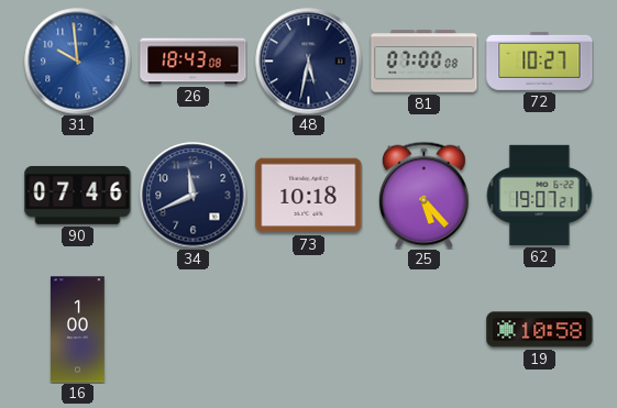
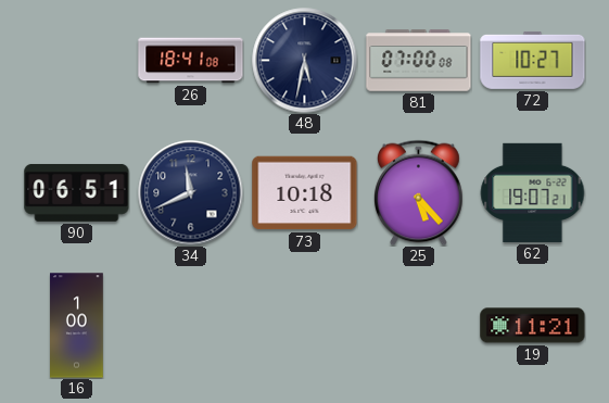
31: 9:59 -> none (78, 62)
26: 18:43 -> 18:41 (191, 61)
90: 07:46 -> 06:51 (77, 192)
19: 10:58 -> 11:21 (533, 326)
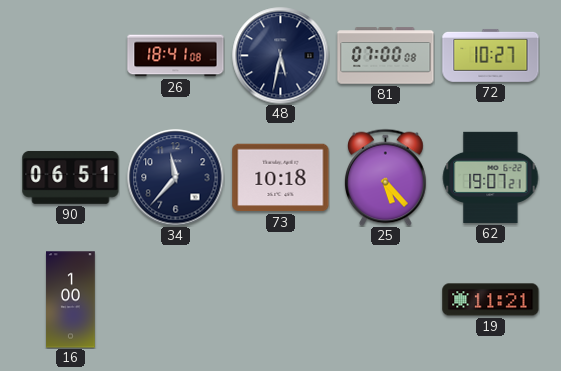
34: 11:41 -> 11:37 (176, 178)
